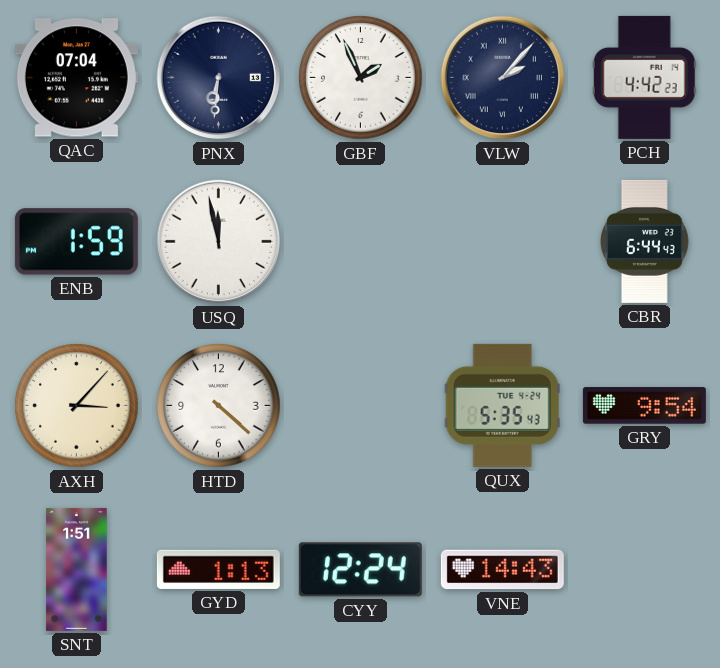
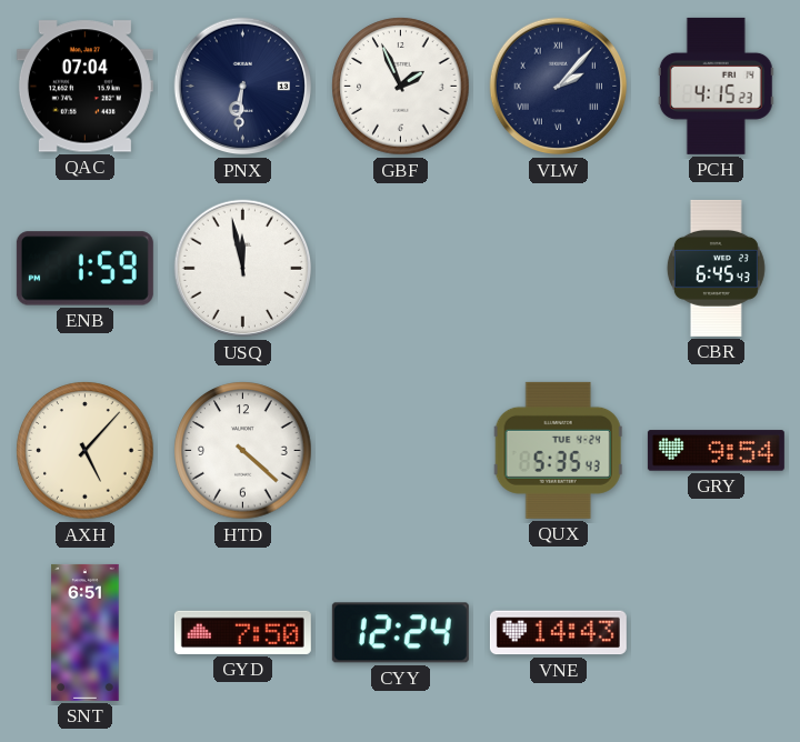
PCH: 4:42 -> 4:15 (716, 86)
CBR: 6:44 -> 6:45 (716, 268)
AXH: 3:07 -> 5:07 (86, 451)
SNT: 1:51 -> 6:51 (86, 632)
GYD: 1:13 -> 7:50 (242, 632)
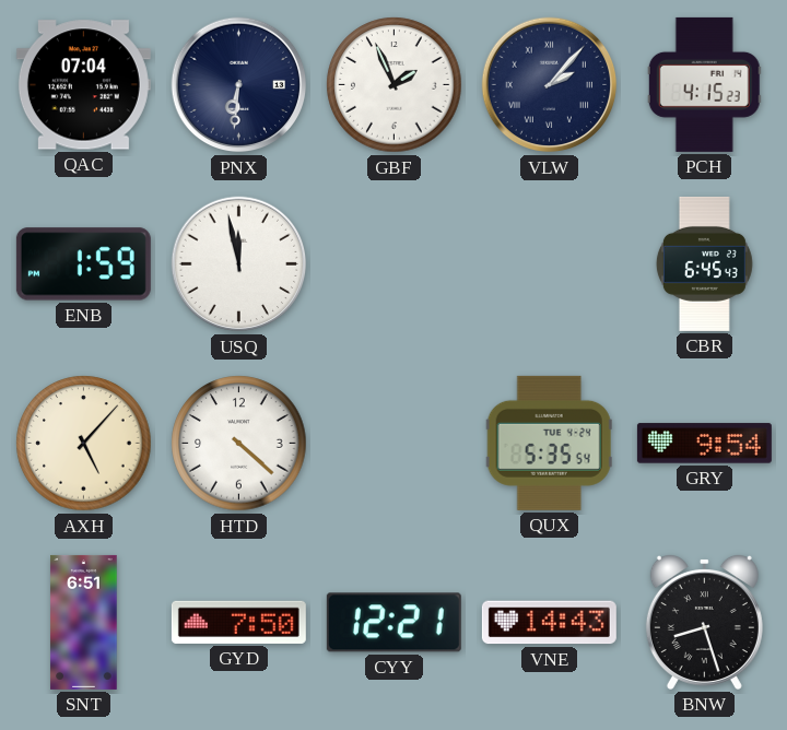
QUX: 5:35:43 -> 5:35:54 (549, 443)
CYY: 12:24 -> 12:21 (393, 623)
BNW: none -> 8:27 (704, 622)
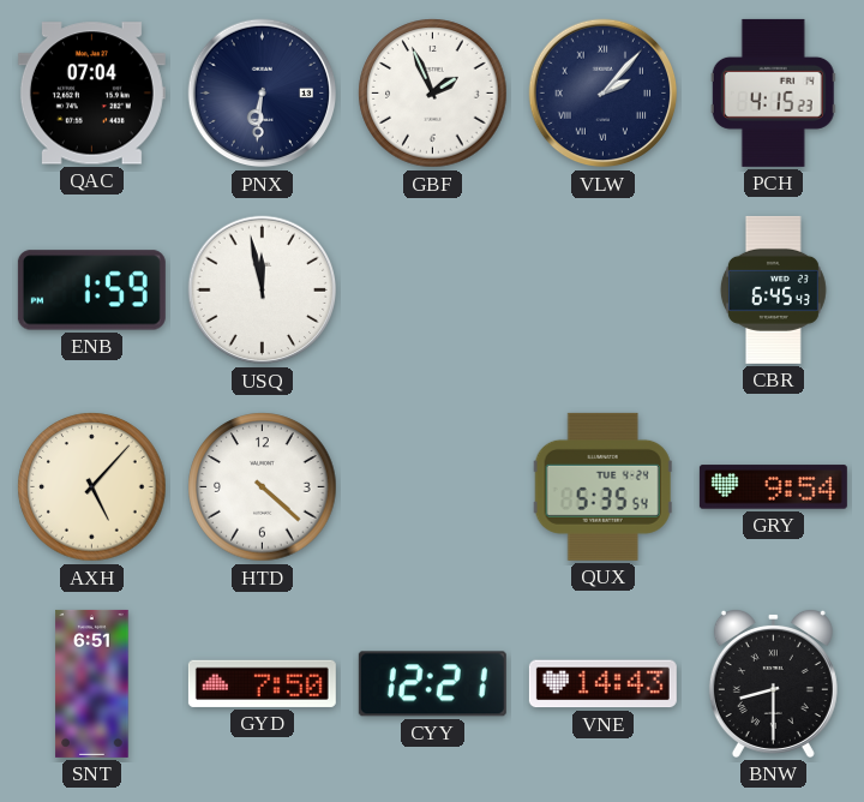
BNW: 8:27 -> 8:30 (773, 683)
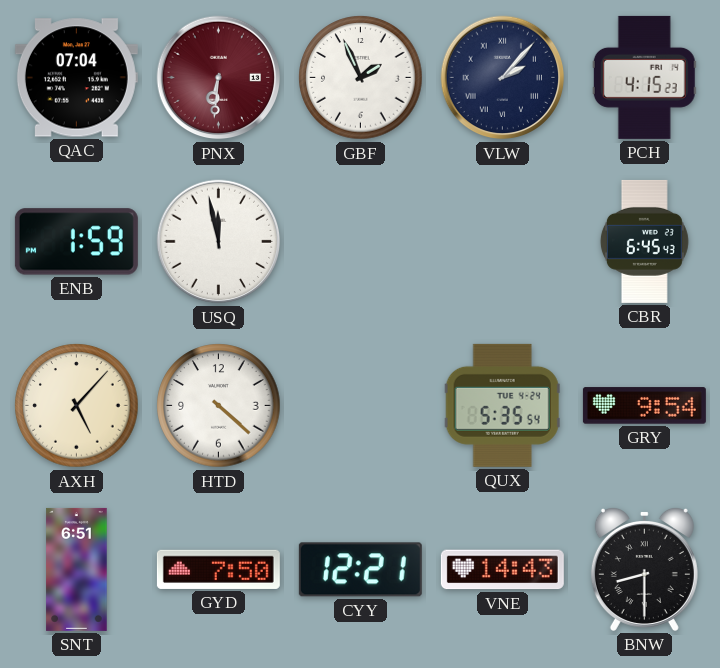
PNX dial: navy -> burgundy (219, 78)
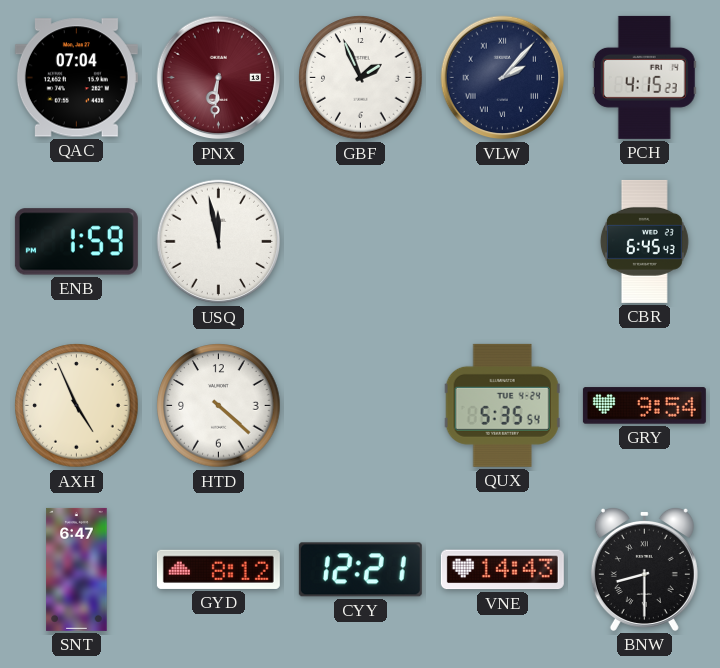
AXH: 5:07 -> 4:56 (77, 406)
SNT: 6:51 -> 6:47 (77, 569)
GYD: 7:50 -> 8:12 (218, 569)
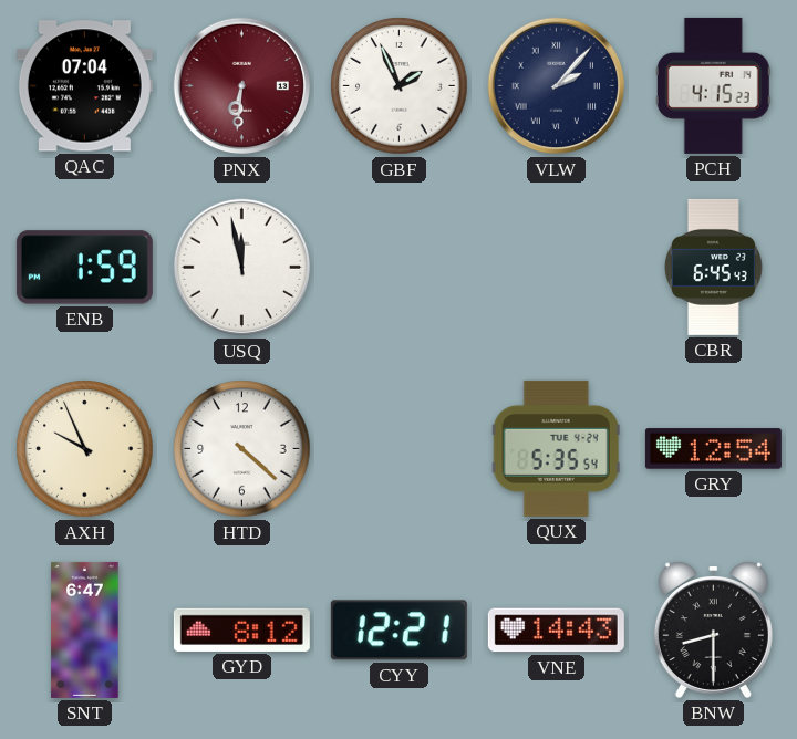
AXH: 4:56 -> 9:56 (85, 449)
GRY: 9:54 -> 12:54 (713, 449)
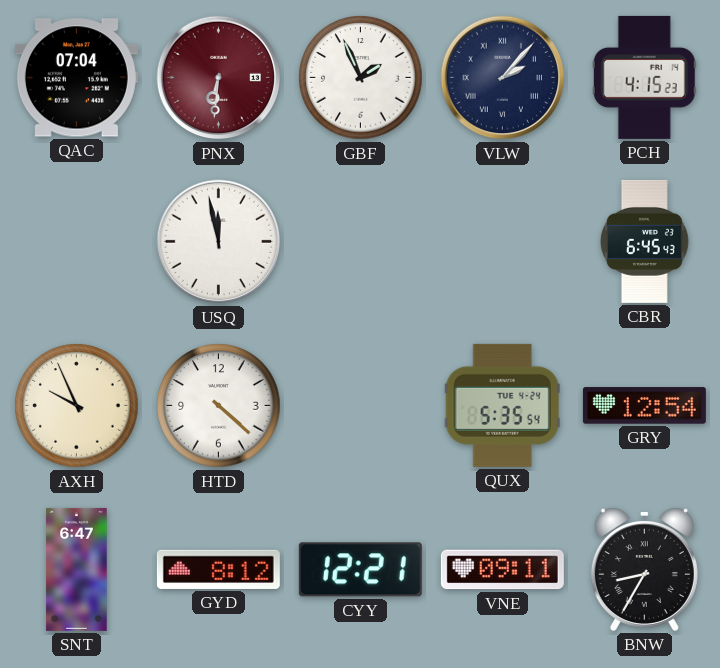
ENB: 1:59 -> none (84, 268)
VNE: 14:43 -> 09:11 (502, 570)
BNW: 8:30 -> 8:35 (644, 569)
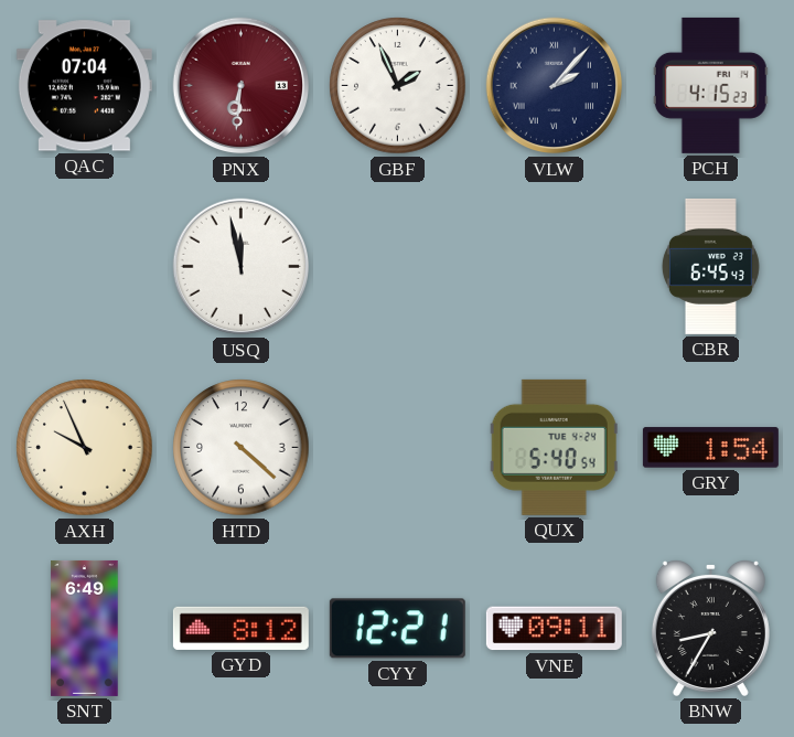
QUX: 5:35 -> 5:40 (554, 447)
GRY: 12:54 -> 1:54 (710, 448)
SNT: 6:47 -> 6:49 (85, 628)
